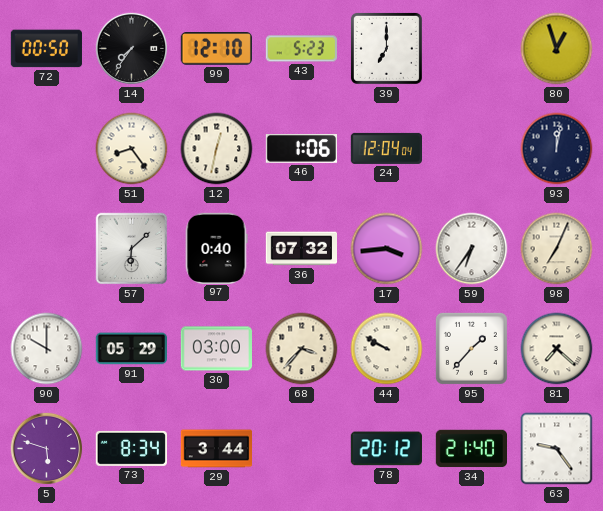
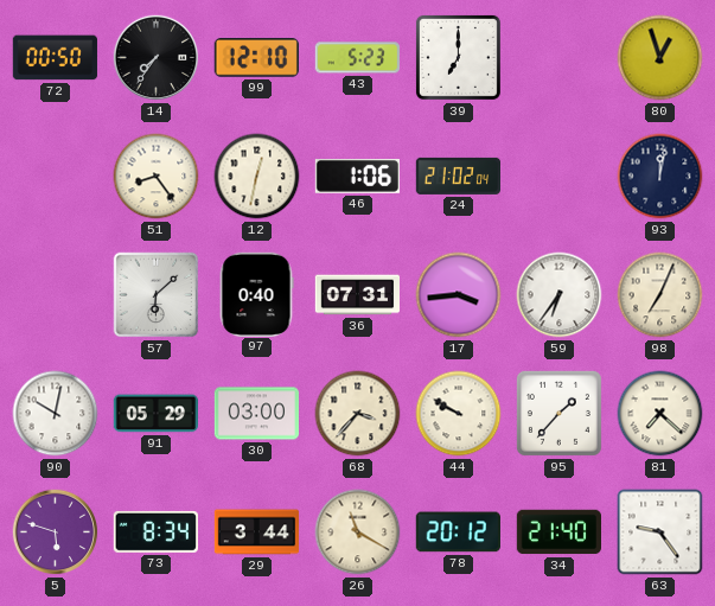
24: 12:04 -> 21:02 (458, 176)
36: 07:32 -> 07:31 (357, 295)
90: 10:00 -> 10:02 (56, 414)
26: none -> 11:20 (358, 532)
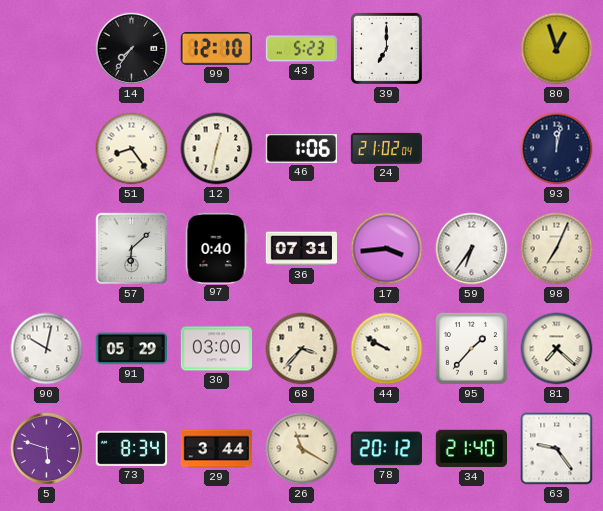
72: 00:50 -> none (55, 58)
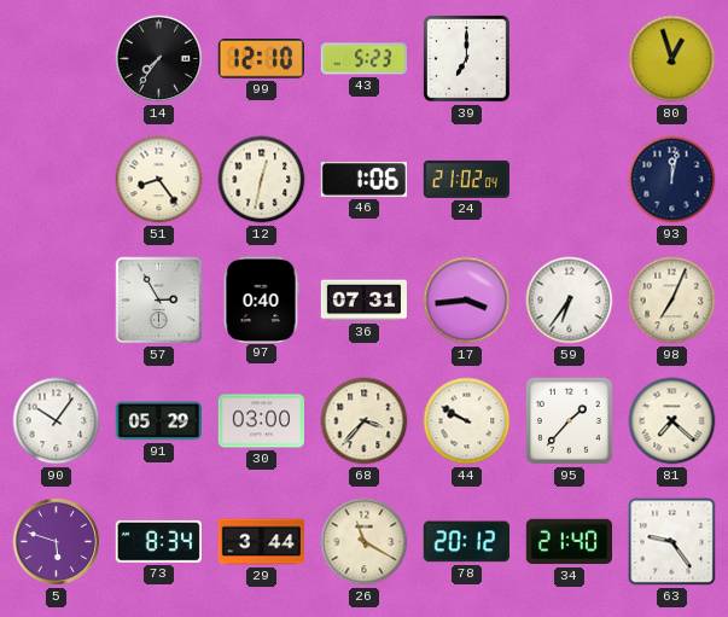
57: 6:08 -> 2:55 (159, 301)
90: 10:02 -> 10:06 (57, 421)
